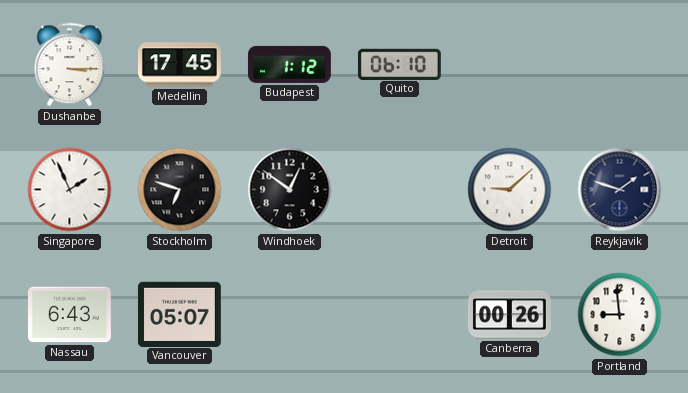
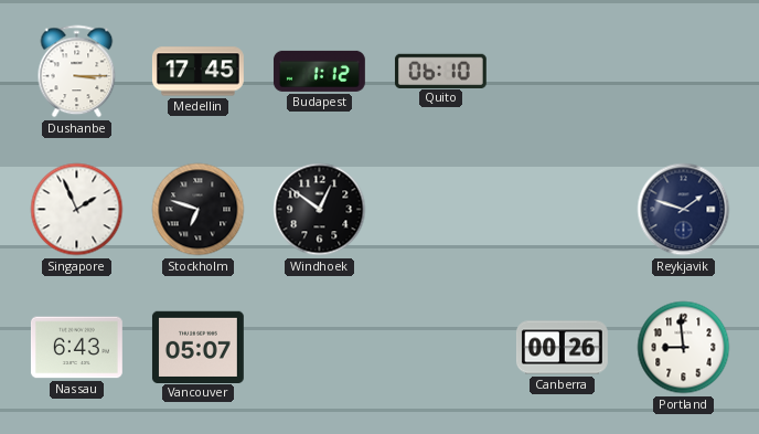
Detroit: 9:08 -> none (510, 190)
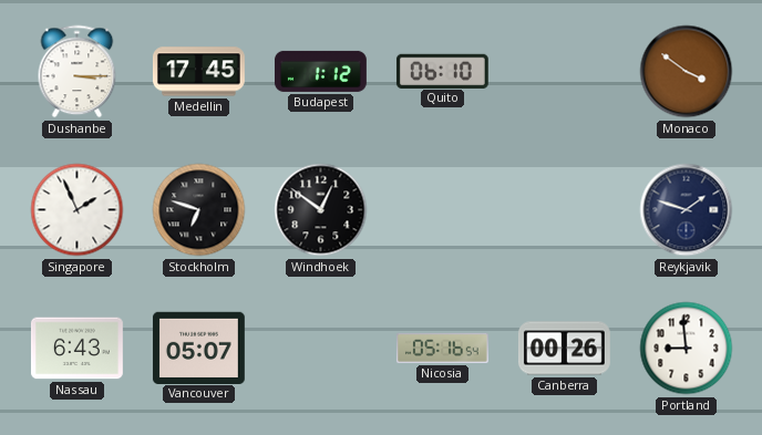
Monaco: none -> 3:51 (687, 72)
Nicosia: none -> 05:16 (442, 348)
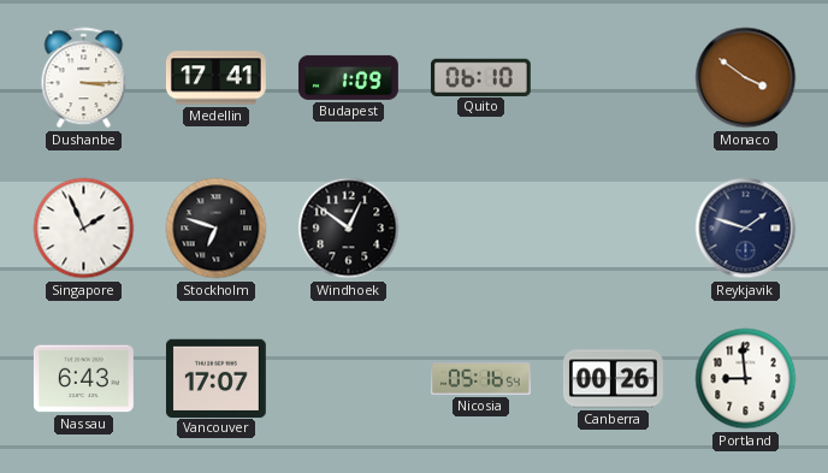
Medellin: 17:45 -> 17:41 (217, 78)
Budapest: 1:12 -> 1:09 (348, 77)
Vancouver: 05:07 -> 17:07 (215, 378)
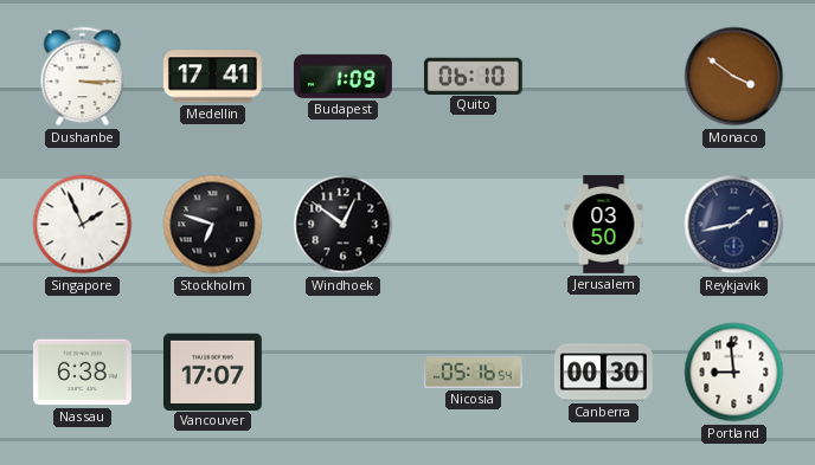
Jerusalem: none -> 03:50 (604, 225)
Reykjavik: 1:48 -> 1:43 (734, 225)
Nassau: 6:43 -> 6:38 (82, 373)
Canberra: 00:26 -> 00:30 (604, 373)
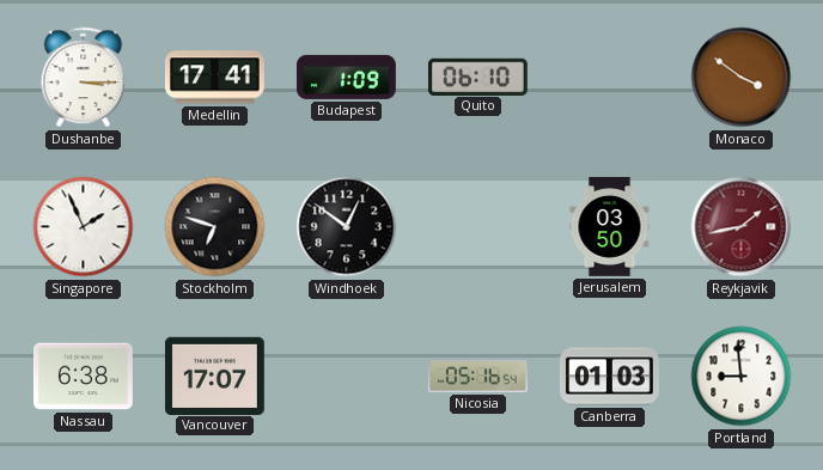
Reykjavik dial: navy -> burgundy (742, 227)
Canberra: 00:30 -> 01:03 (610, 377)
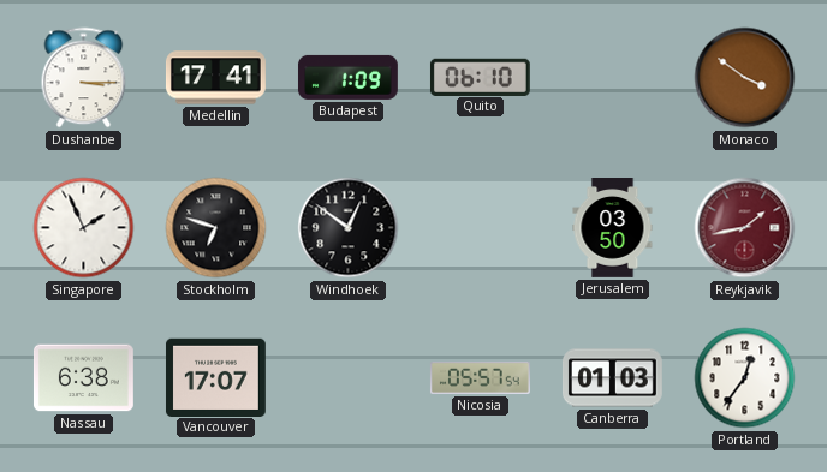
Nicosia: 05:16 -> 05:57 (480, 377)
Portland: 8:59 -> 12:36 (745, 378)
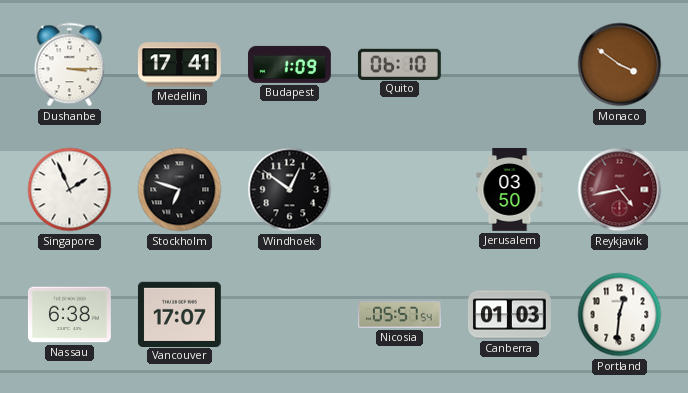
Reykjavik: 1:43 -> 4:43 (620, 190)
Portland: 12:36 -> 12:31 (620, 315)
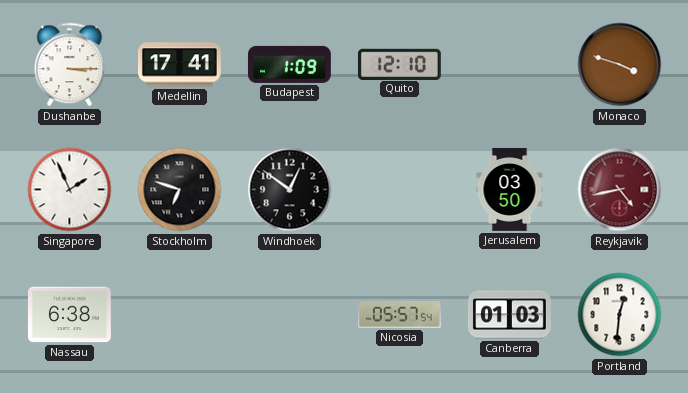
Quito: 06:10 -> 12:10 (399, 64)
Monaco: 3:51 -> 3:48 (620, 65)
Vancouver: 17:07 -> none (179, 314)
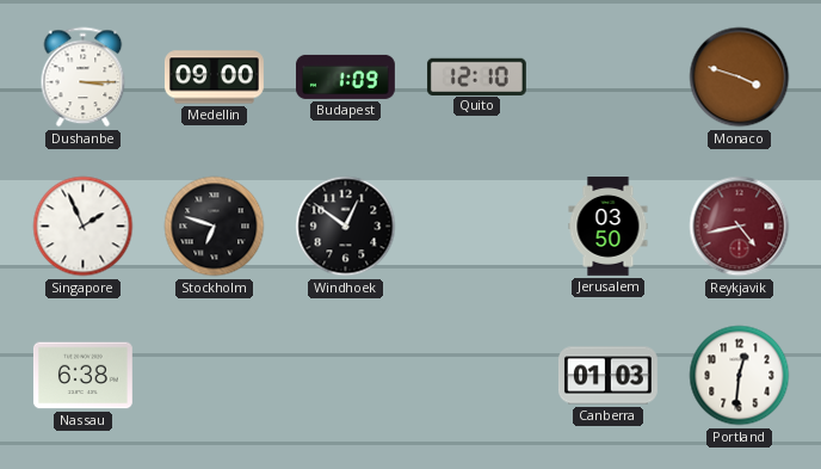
Medellin: 17:41 -> 09:00 (215, 78)
Nicosia: 05:57 -> none (399, 314)
